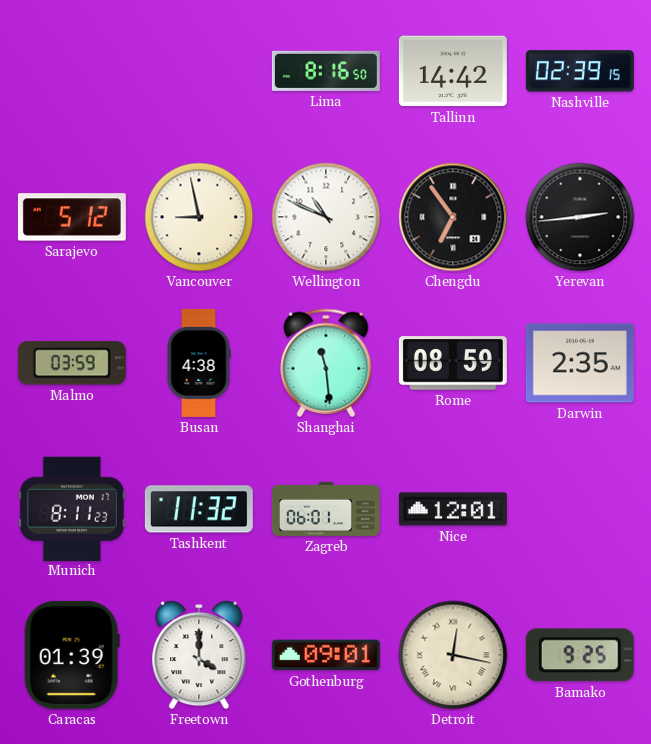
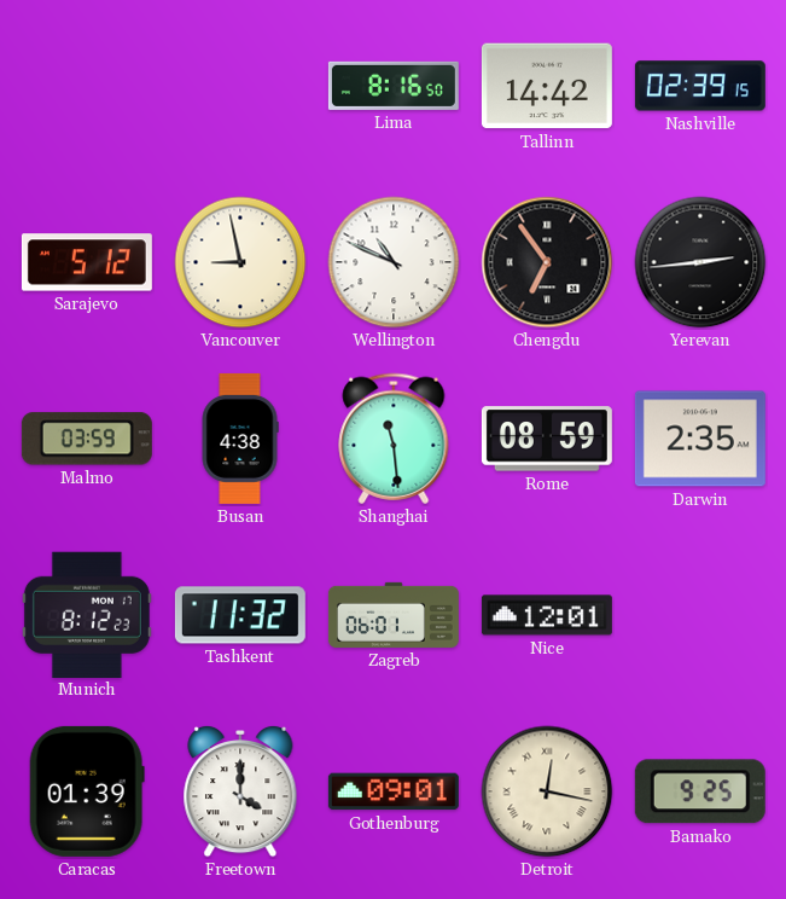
Munich: 8:11 -> 8:12 (87, 614)
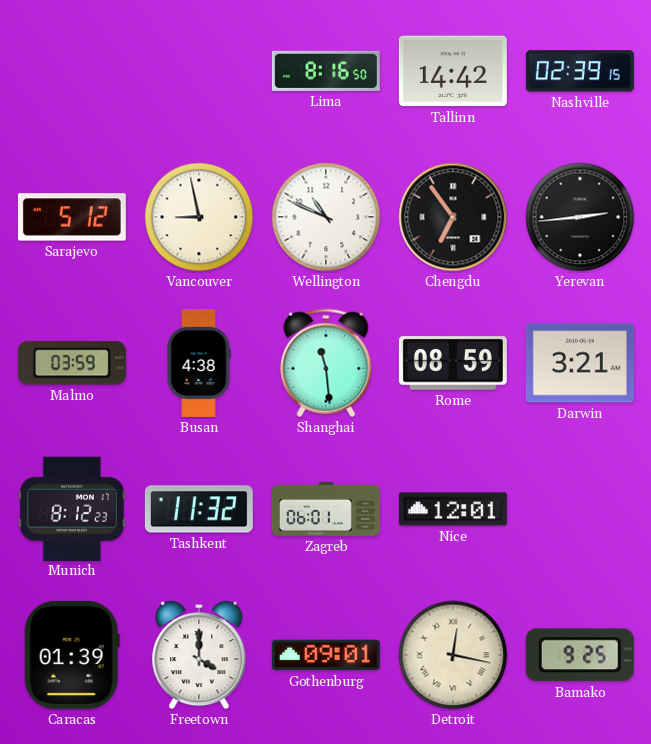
Darwin: 2:35 -> 3:21 (580, 363)
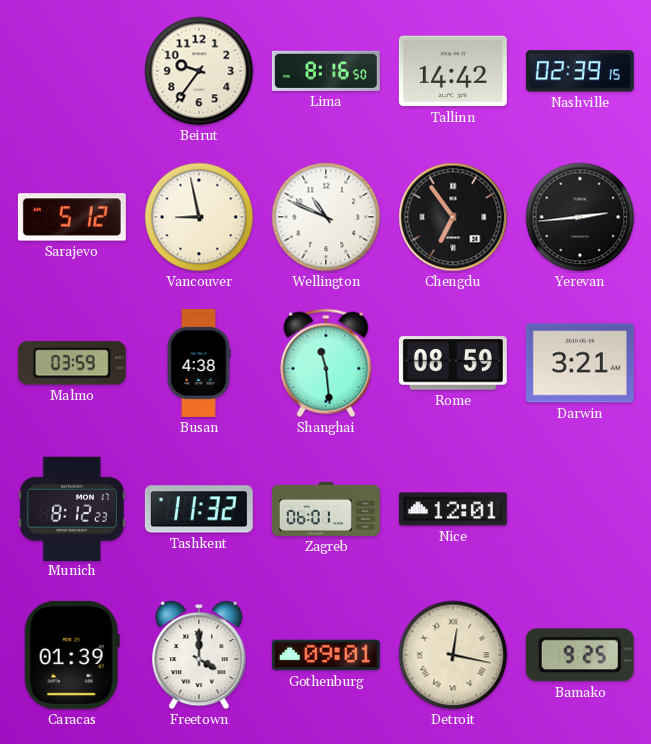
Beirut: none -> 9:36 (199, 71)
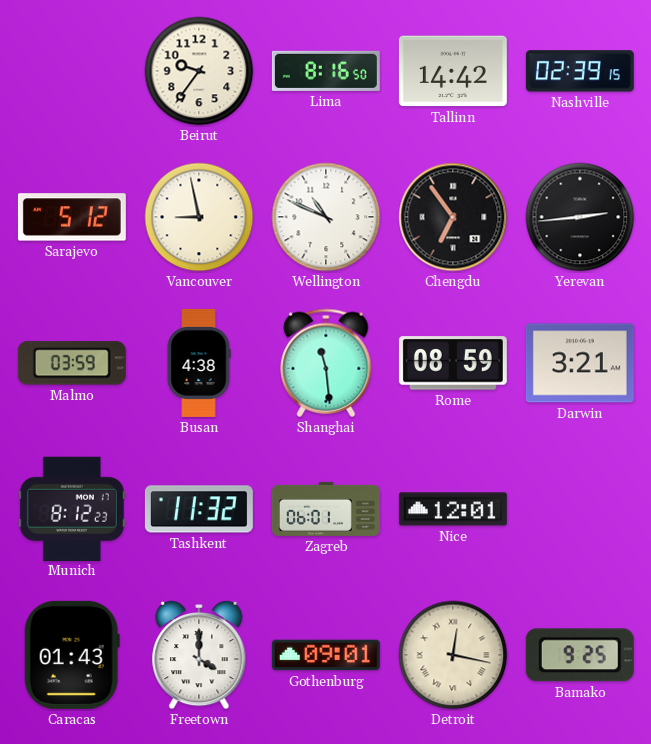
Caracas: 01:39 -> 01:43 (72, 655)
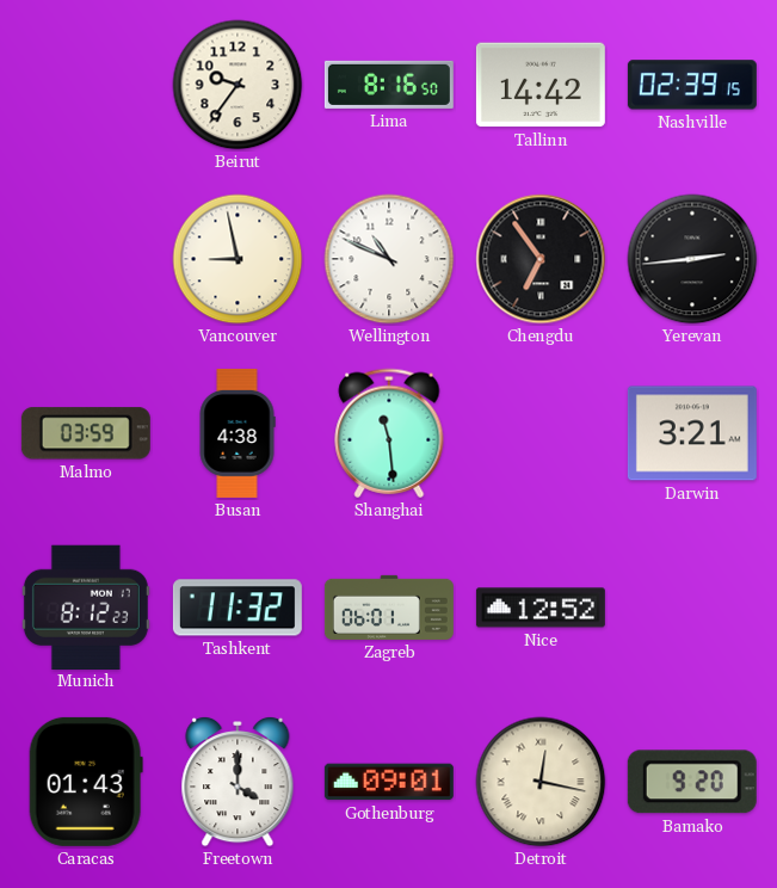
Sarajevo: 5:12 -> none (72, 217)
Rome: 08:59 -> none (453, 363)
Nice: 12:01 -> 12:52 (541, 608)
Bamako: 9:25 -> 9:20 (692, 782)
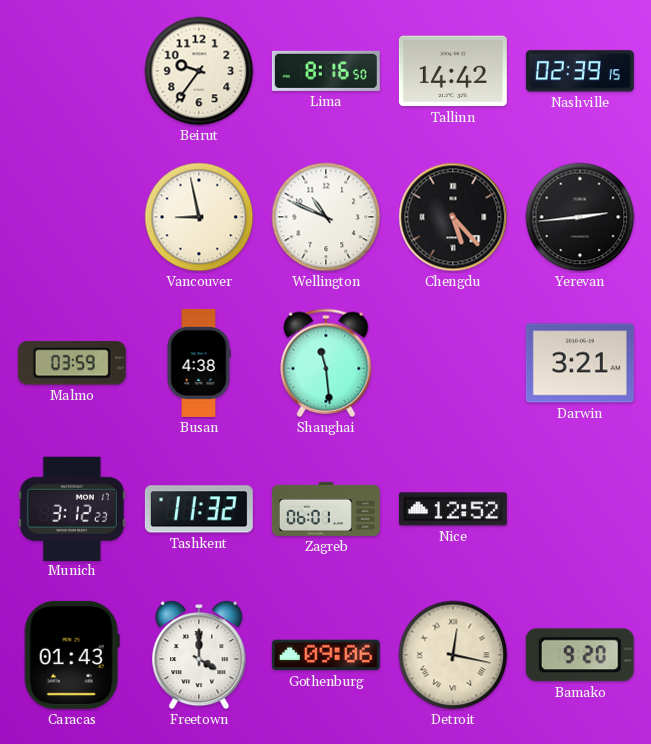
Chengdu: 6:54 -> 5:23 (453, 217)
Munich: 8:12 -> 3:12 (72, 508)
Gothenburg: 09:01 -> 09:06 (326, 655)
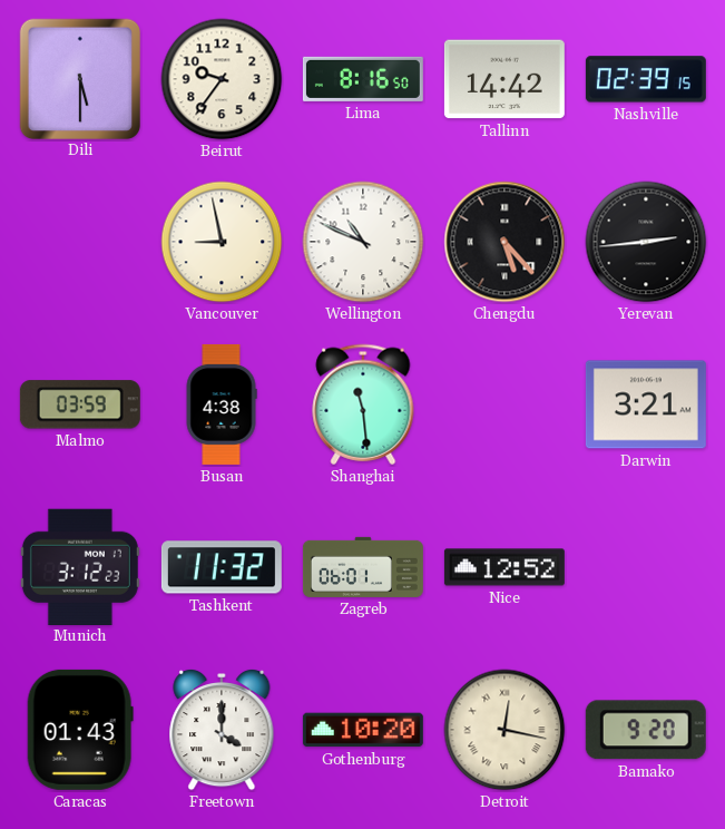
Dili: none -> 5:30 (79, 78)
Gothenburg: 09:06 -> 10:20 (363, 730)
